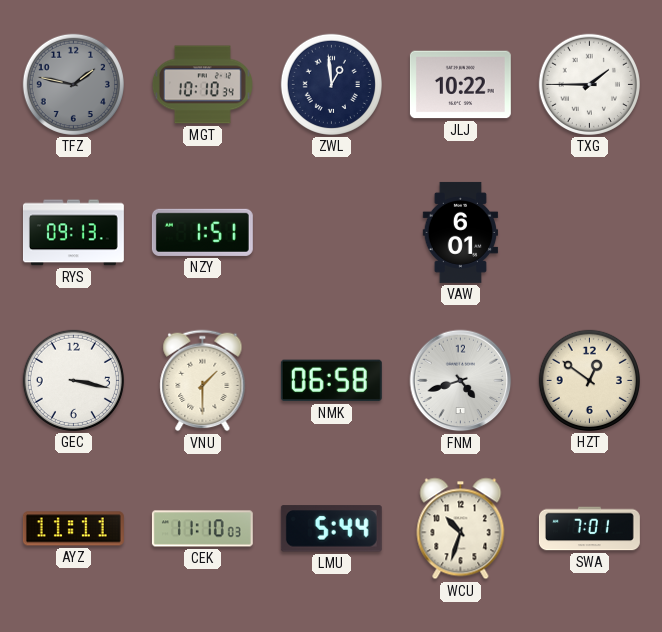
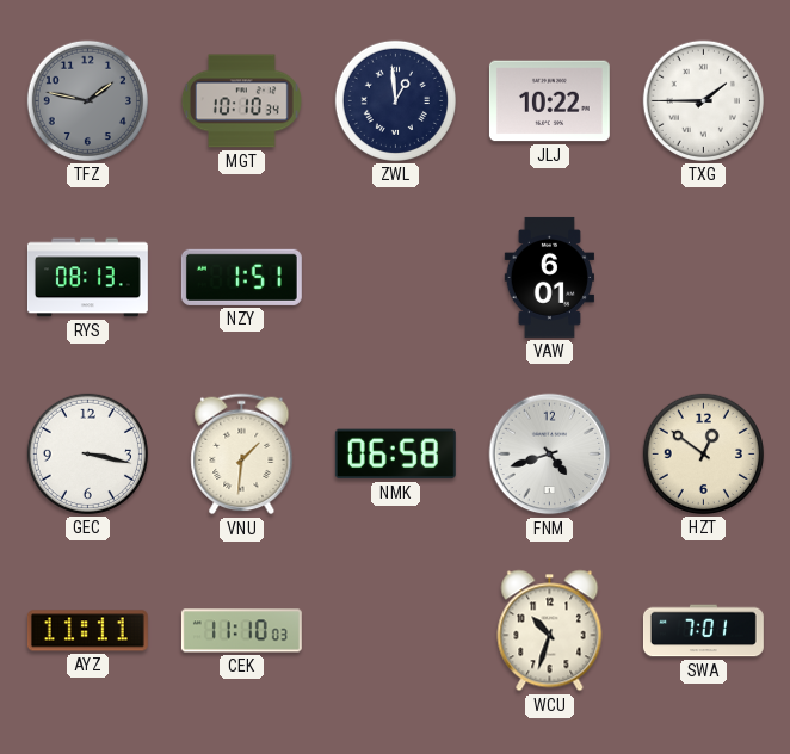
RYS: 09:13 -> 08:13 (87, 278)
VNU: 1:30 -> 1:31 (242, 455)
LMU: 5:44 -> none (331, 529)
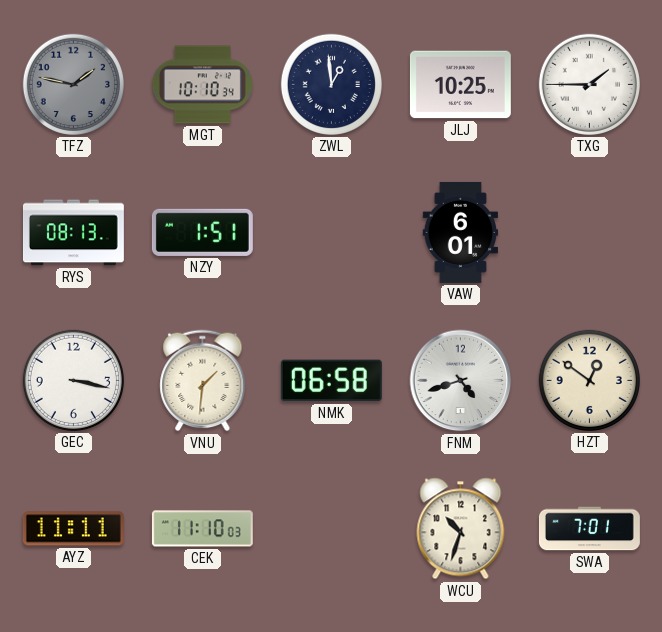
JLJ: 10:22 -> 10:25 (460, 85)
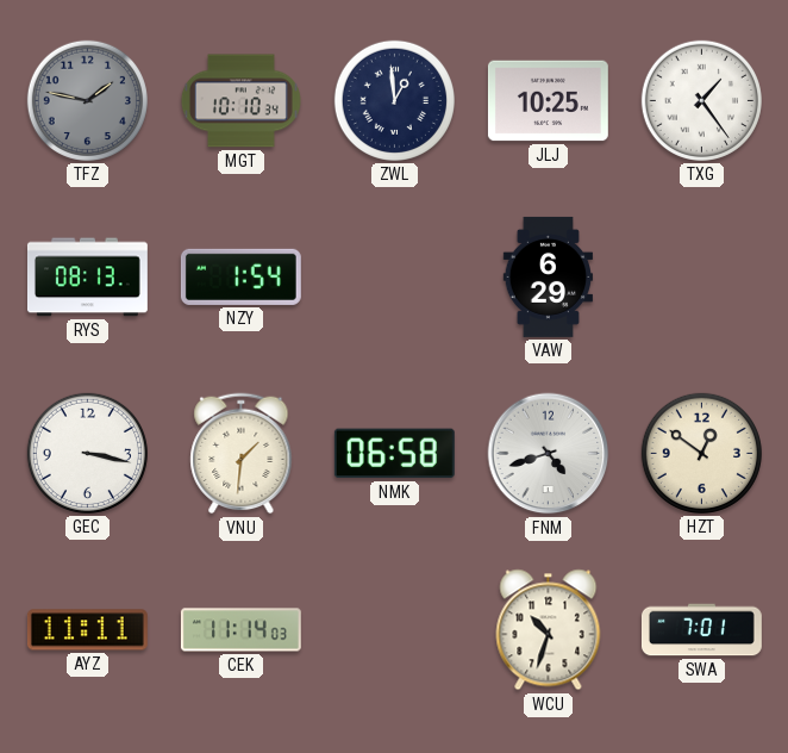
TXG: 1:45 -> 1:24 (701, 100)
NZY: 1:51 -> 1:54 (240, 276)
VAW: 6:01 -> 6:29 (549, 276)
CEK: 11:10 -> 11:14 (240, 630)
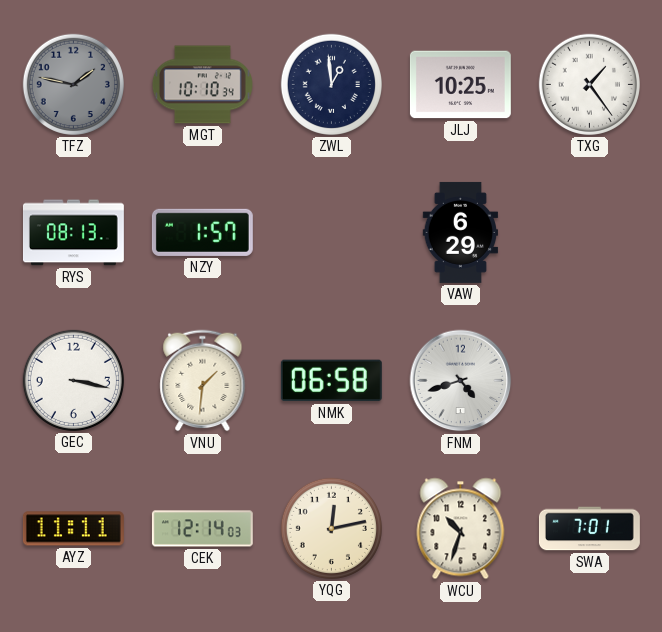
NZY: 1:54 -> 1:57 (202, 232)
HZT: 12:51 -> none (701, 453)
CEK: 11:14 -> 12:14 (202, 529)
YQG: none -> 12:13 (331, 528)
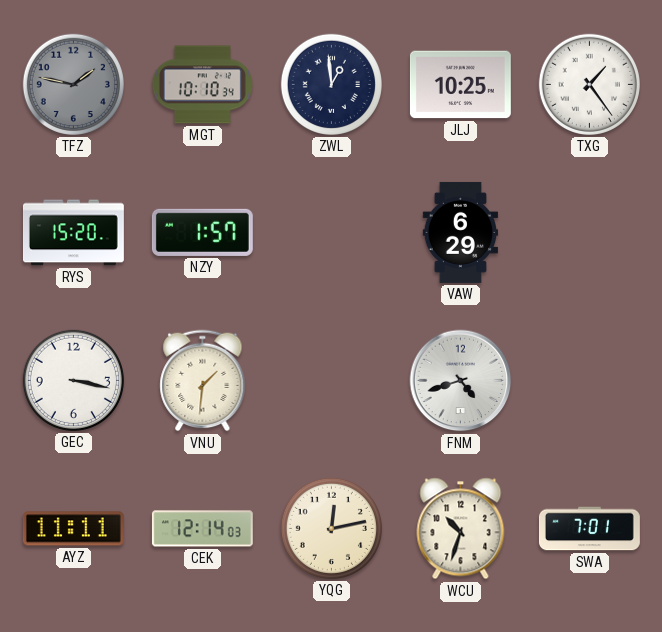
RYS: 08:13 -> 15:20 (73, 233)
NMK: 06:58 -> none (331, 381)
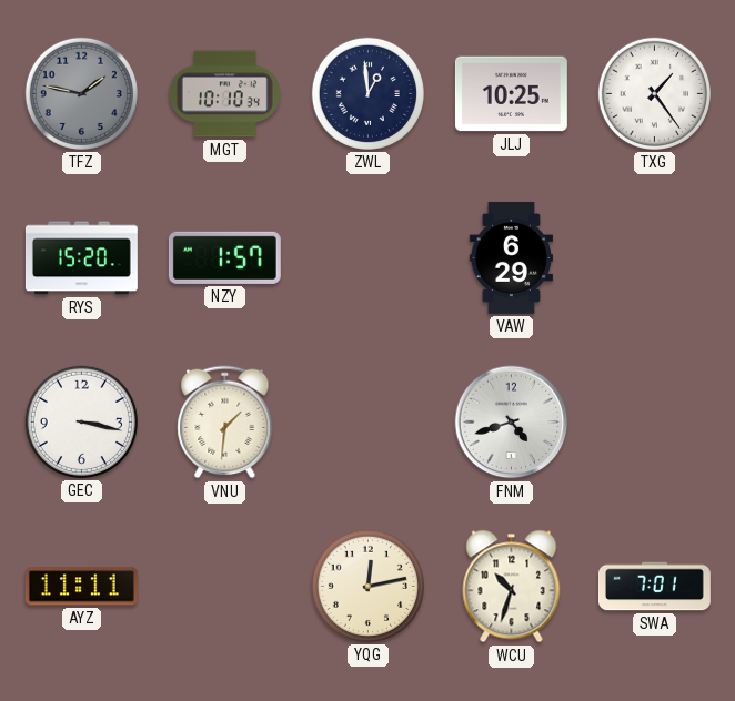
CEK: 12:14 -> none (202, 529)
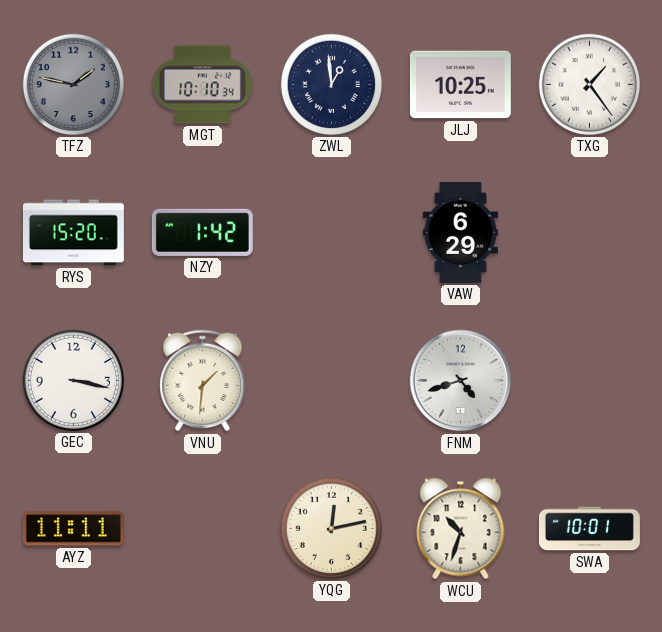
NZY: 1:57 -> 1:42 (202, 232)
SWA: 7:01 -> 10:01 (589, 529)
